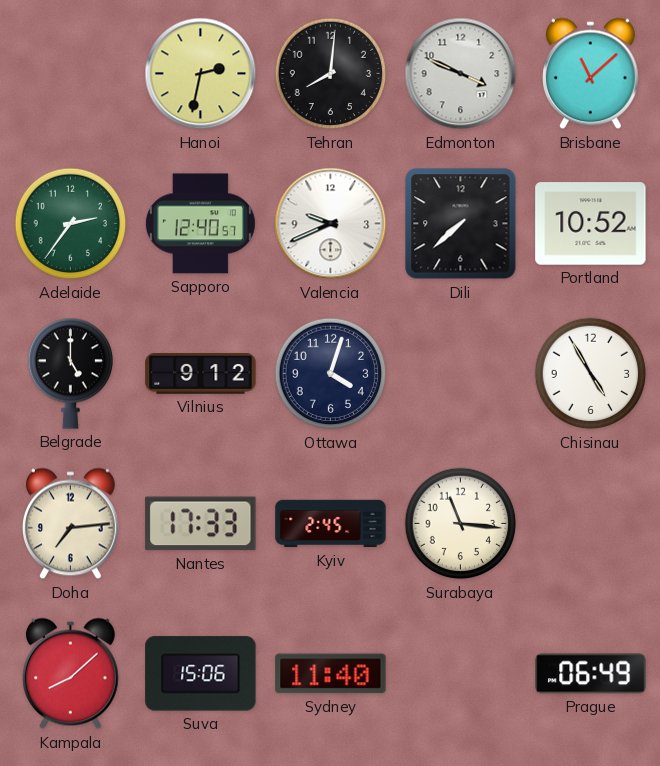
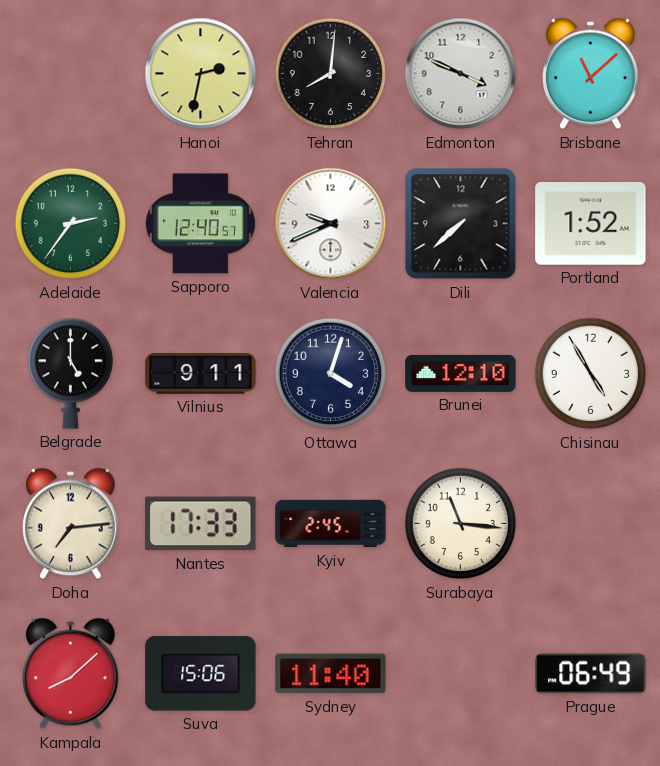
Portland: 10:52 -> 1:52 (591, 224)
Vilnius: 9:12 -> 9:11 (201, 374)
Brunei: none -> 12:10 (461, 373)
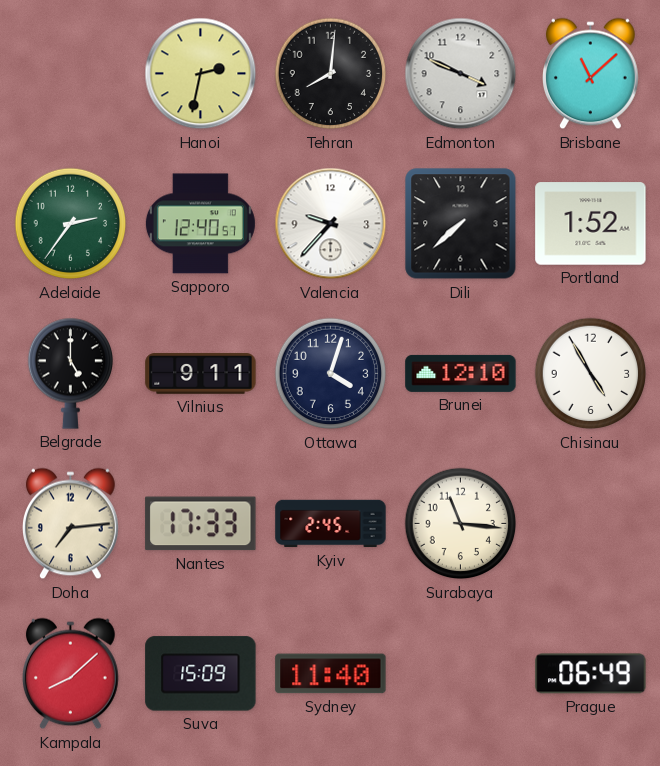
Valencia: 9:41 -> 9:37 (331, 224)
Suva: 15:06 -> 15:09 (201, 674)
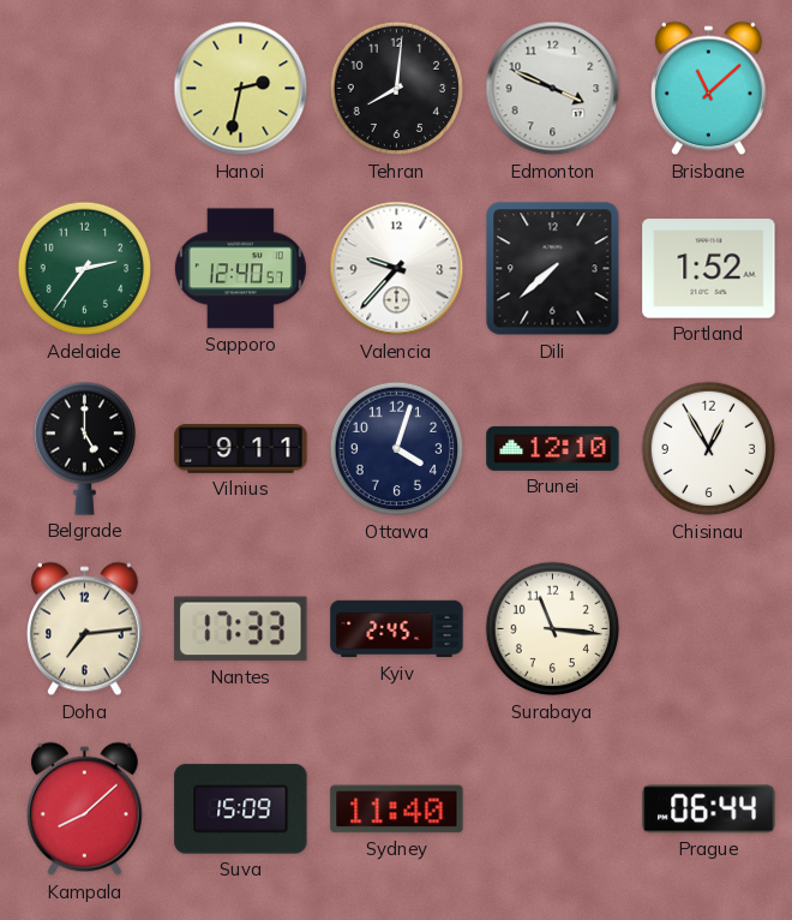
Chisinau: 4:55 -> 12:55 (709, 449)
Prague: 06:49 -> 06:44 (709, 810)
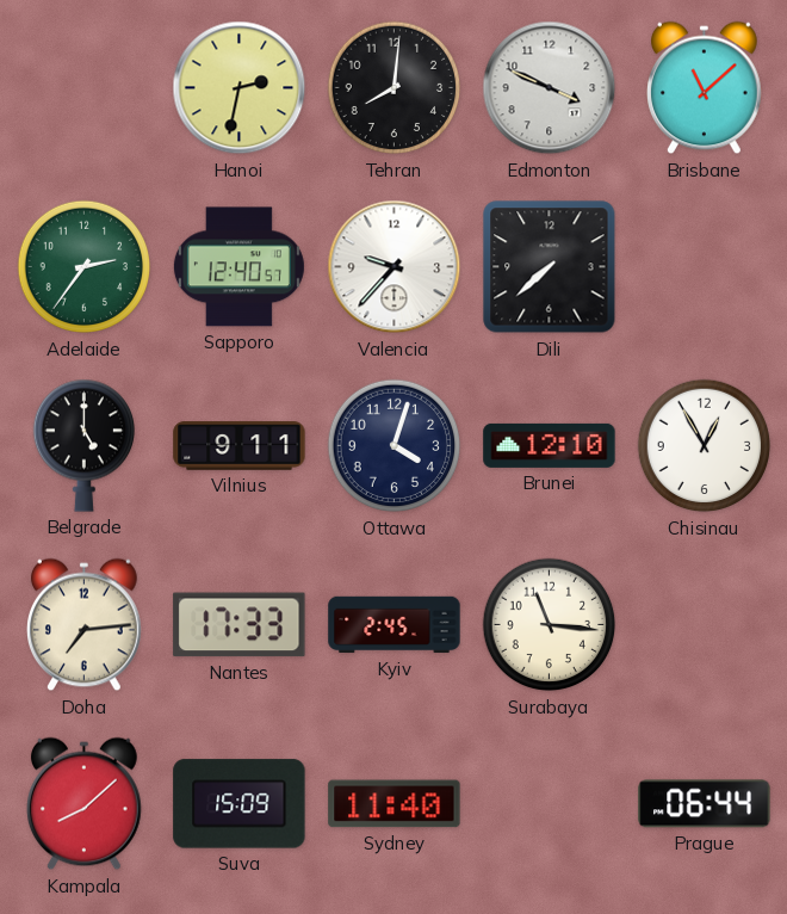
Portland: 1:52 -> none (709, 269)
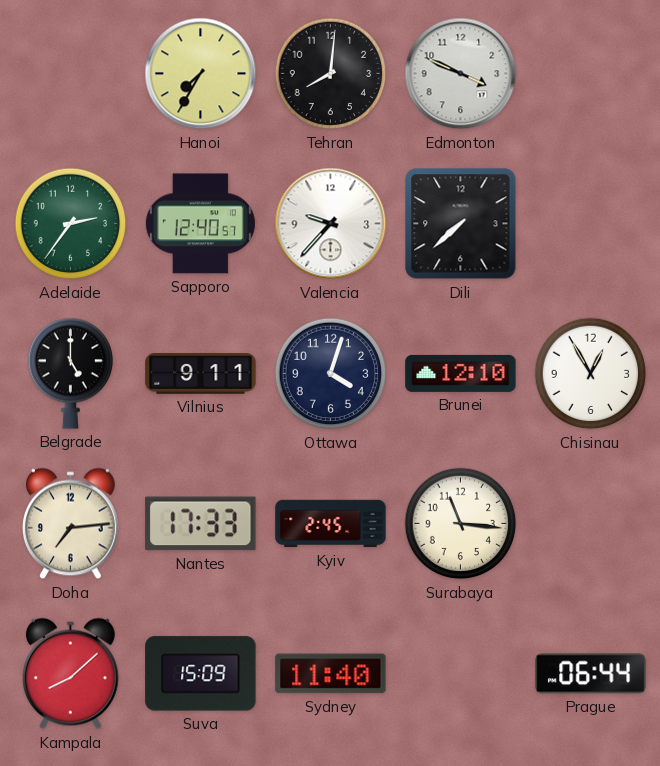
Hanoi: 2:32 -> 7:35 (201, 74)
Brisbane: 11:08 -> none (705, 88)
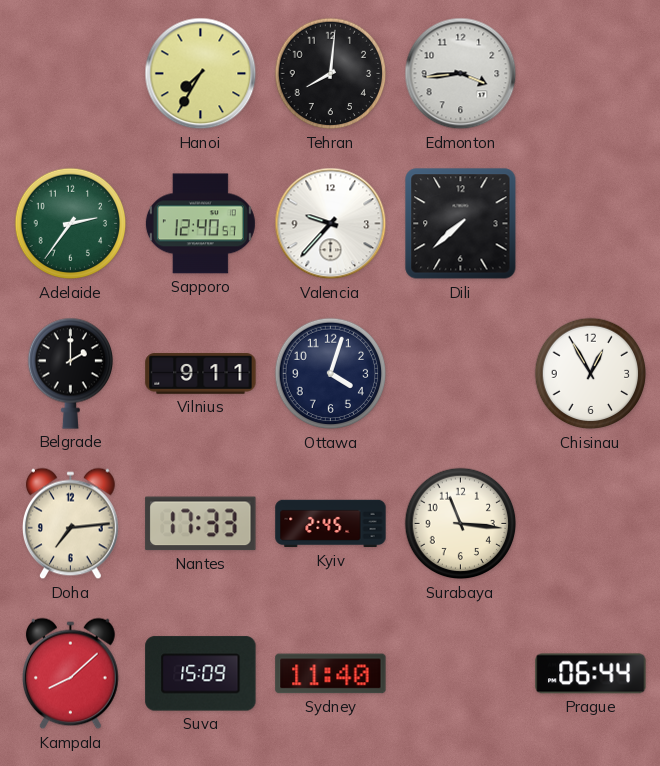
Edmonton: 3:49 -> 3:44 (461, 74)
Belgrade: 5:00 -> 2:00 (70, 373)
Brunei: 12:10 -> none (461, 373)
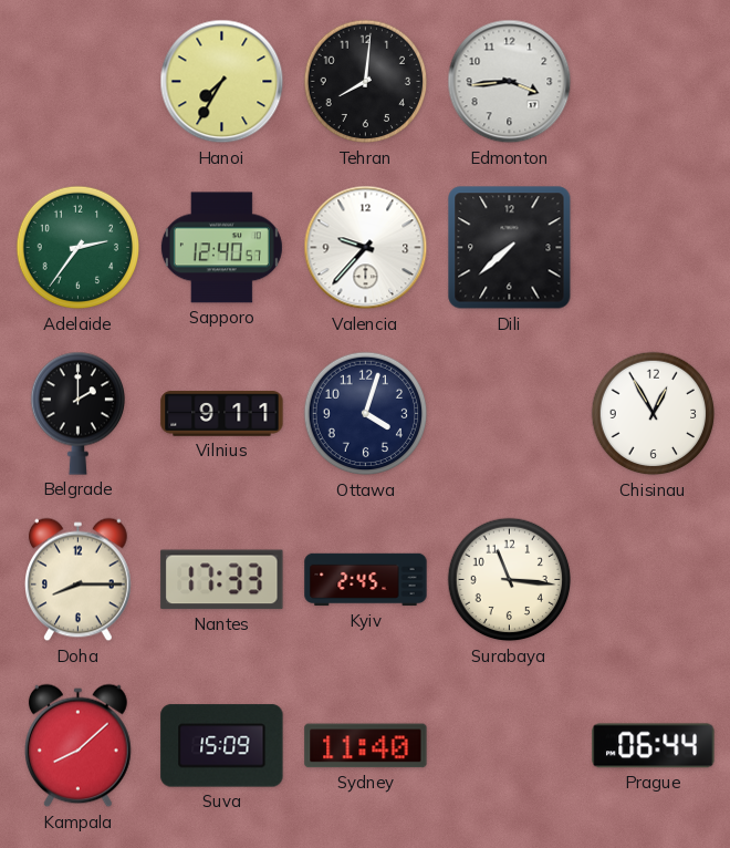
Doha: 7:14 -> 8:15 (79, 580)
